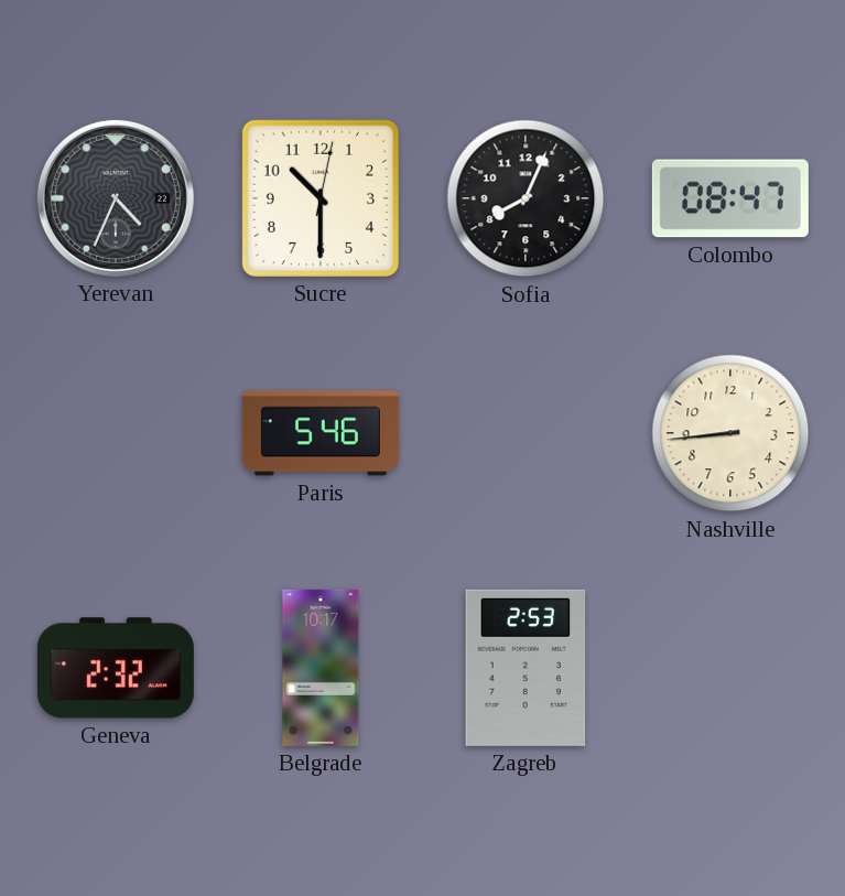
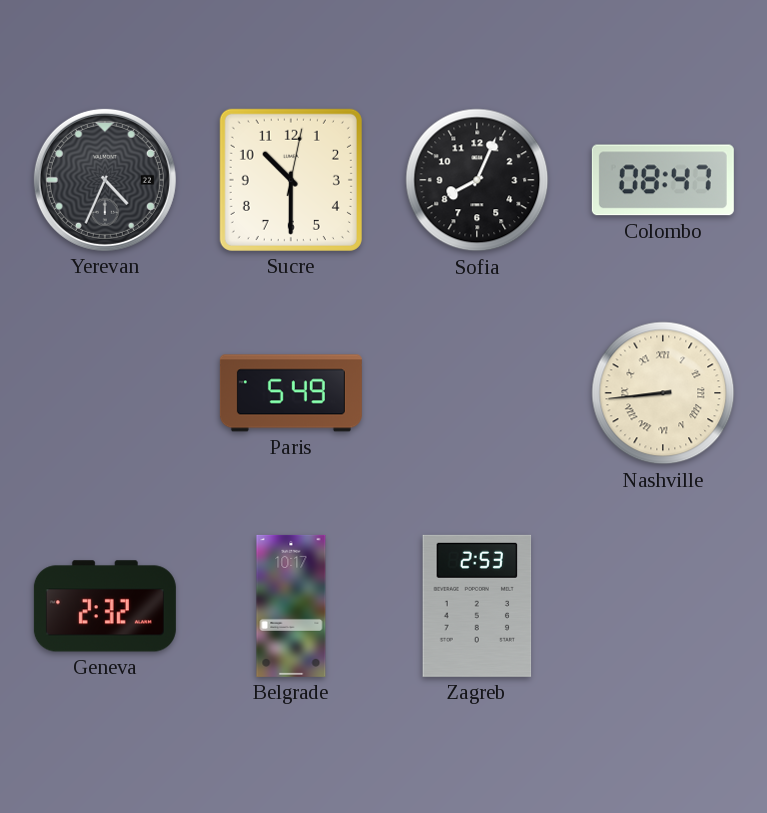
Paris: 5:46 -> 5:49 (291, 393)
Nashville numerals: Arabic -> Roman (663, 393)
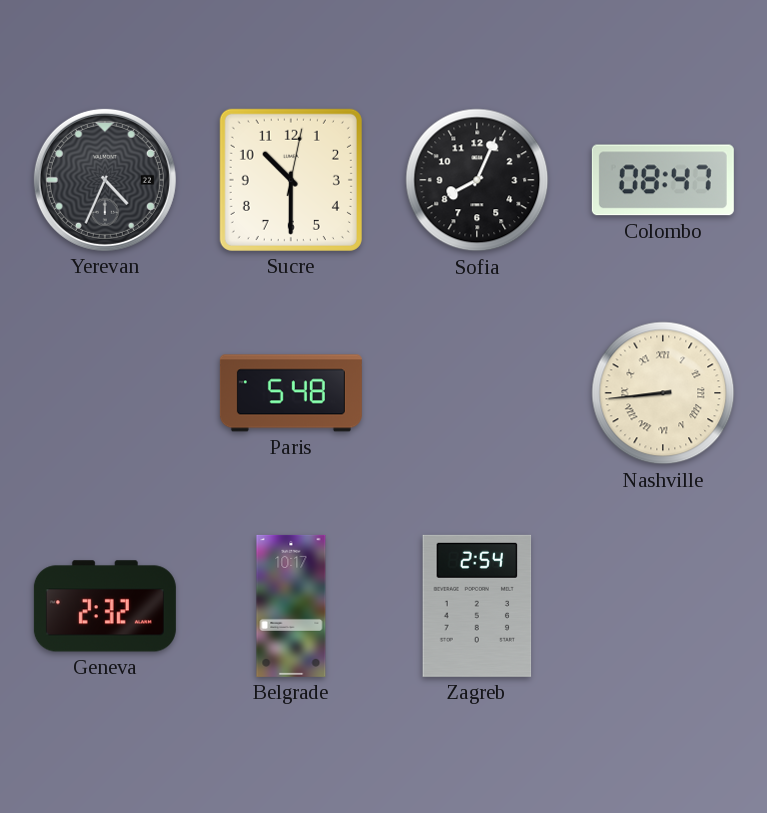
Paris: 5:49 -> 5:48 (291, 393)
Zagreb: 2:53 -> 2:54 (477, 606)
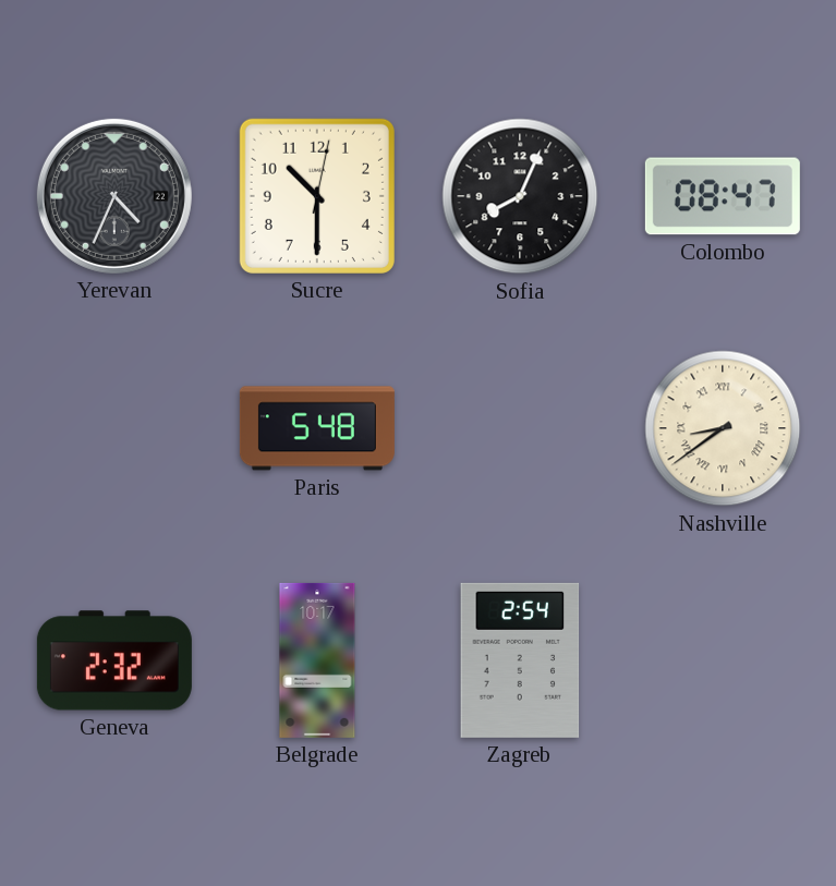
Nashville: 8:44 -> 8:39 (723, 428)
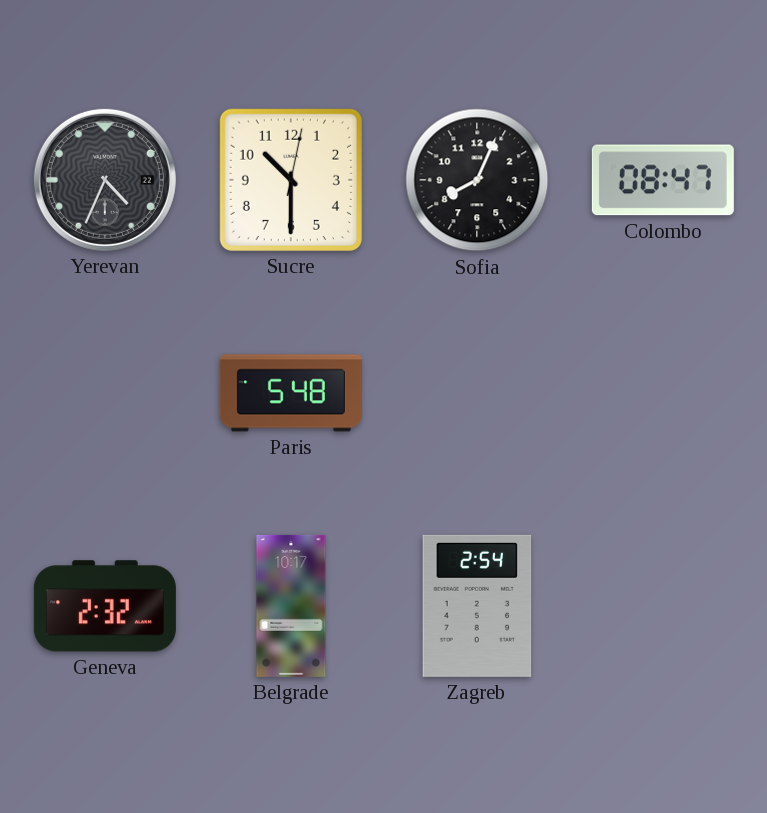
Nashville: 8:39 -> none (723, 428)
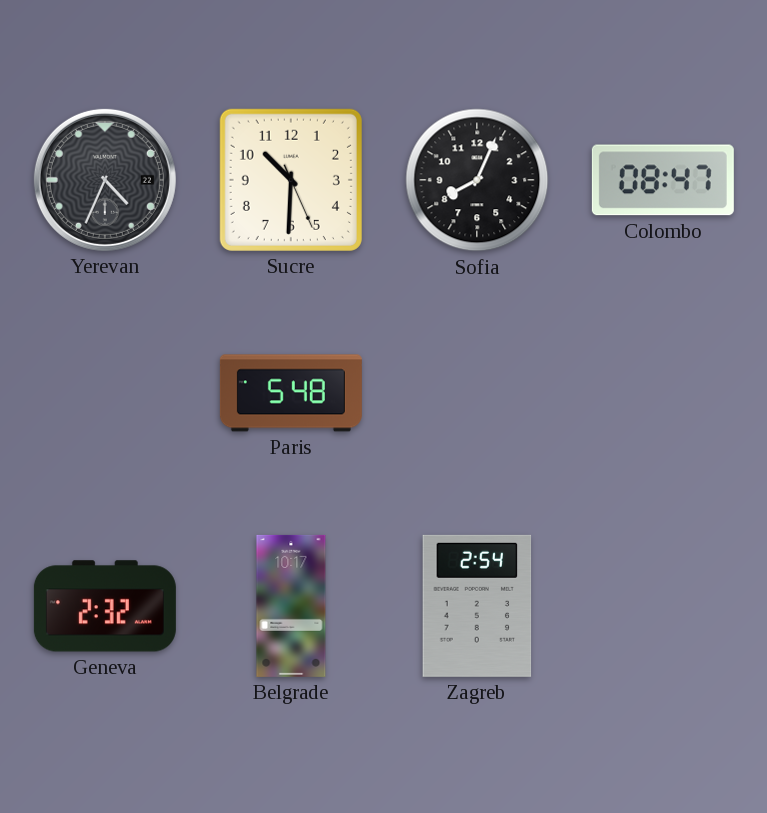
Sucre: 10:30:02 -> 10:30:26 (291, 180)
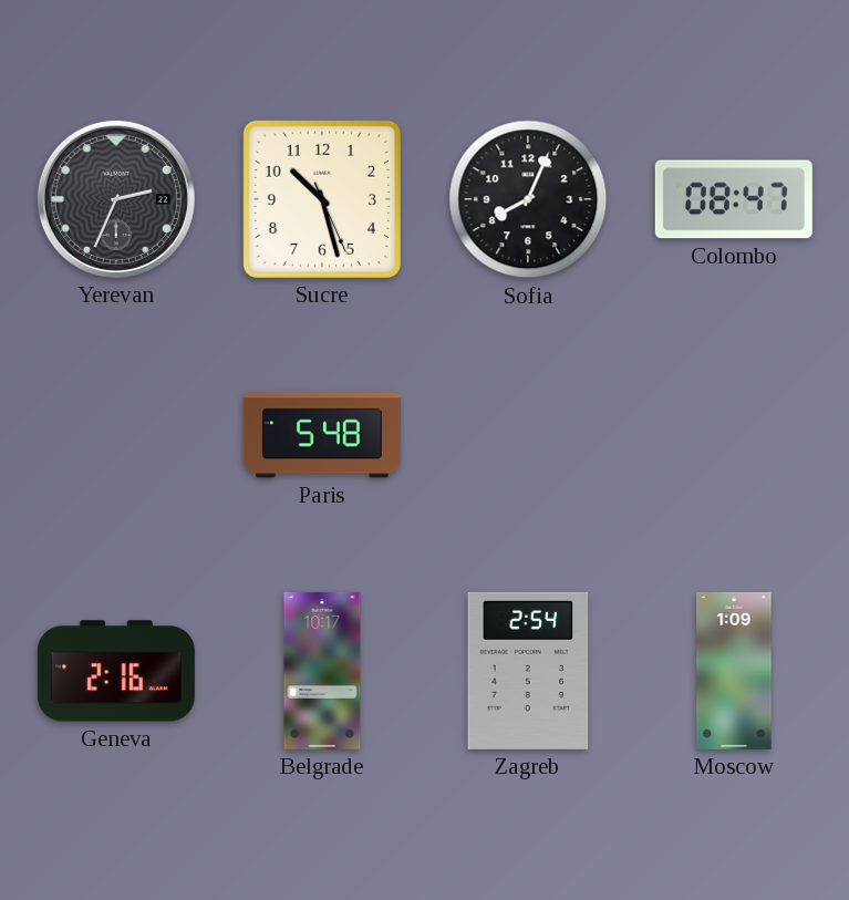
Yerevan: 4:34 -> 2:34 (116, 199)
Sucre: 10:30 -> 10:27 (322, 199)
Geneva: 2:32 -> 2:16 (116, 671)
Moscow: none -> 1:09 (734, 671)
